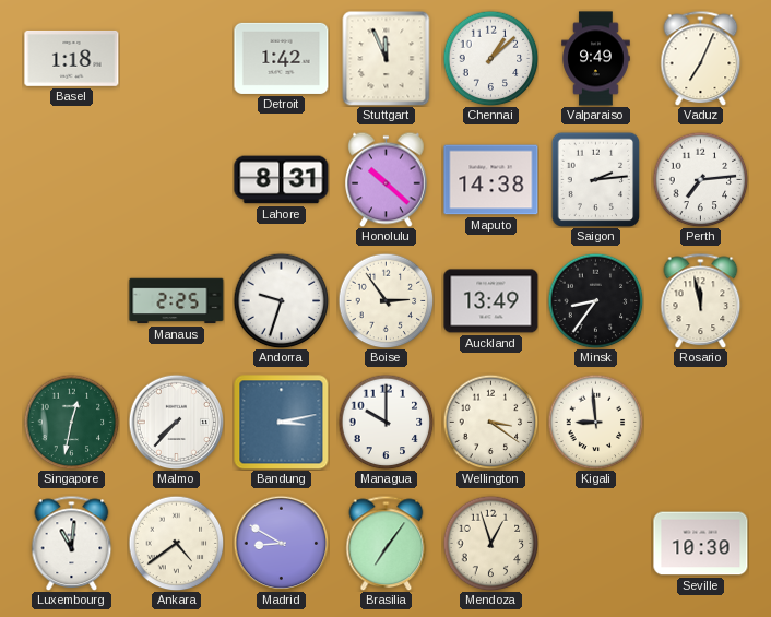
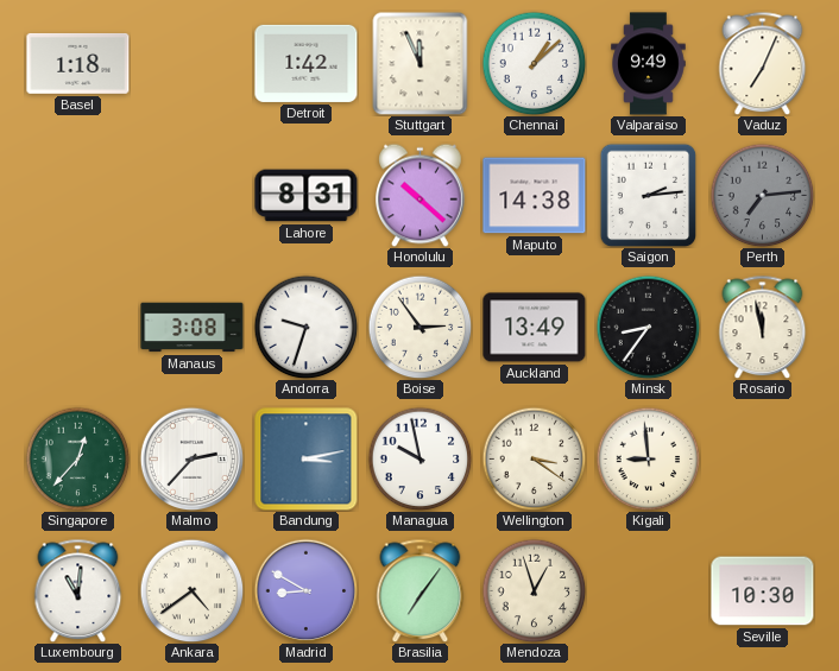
Perth dial: white -> grey (762, 195)
Manaus: 2:25 -> 3:08 (193, 328)
Singapore: 12:32 -> 12:37 (77, 458)
Malmo: 7:37 -> 2:37 (191, 458)
Managua: 10:00 -> 9:58 (419, 458)
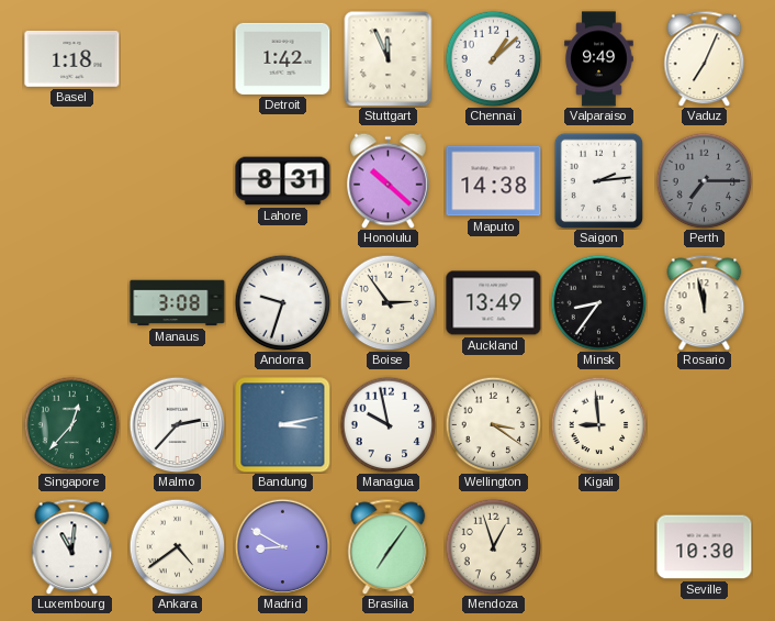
Perth: 7:14 -> 7:15 (704, 180)
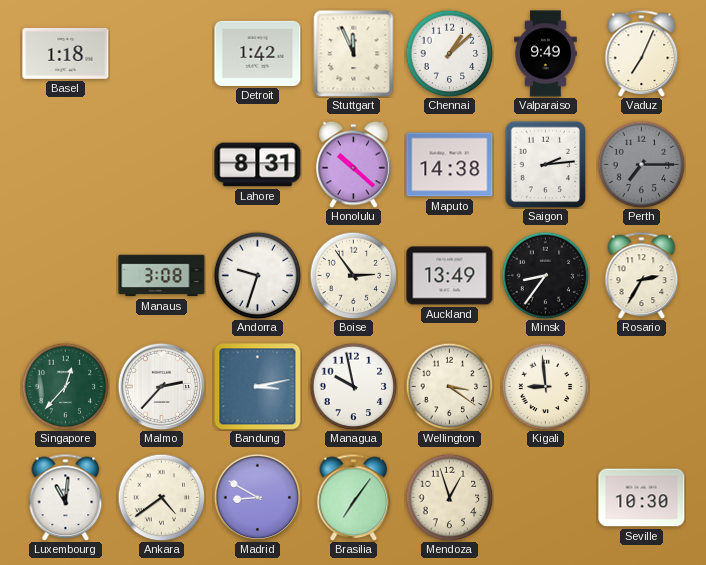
Rosario: 11:58 -> 2:35 (642, 275)
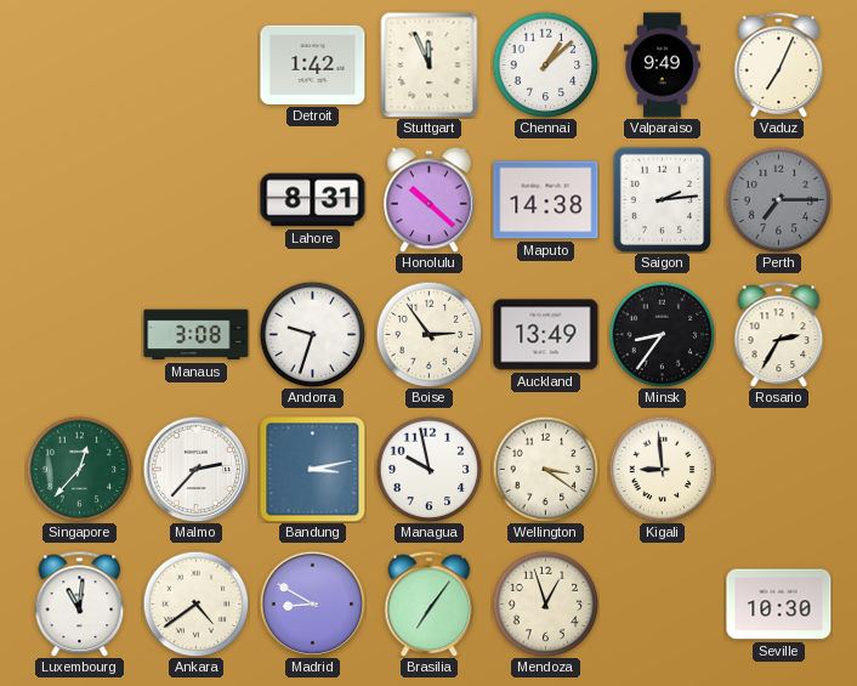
Basel: 1:18 -> none (66, 53)
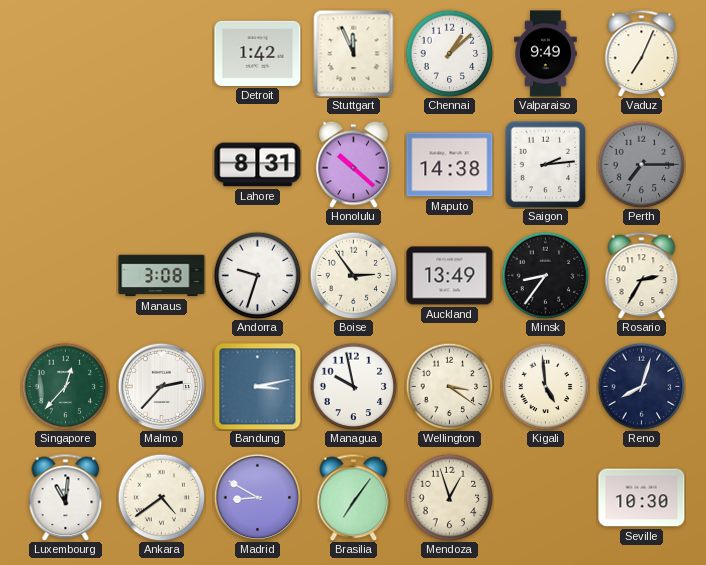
Kigali: 8:59 -> 4:59 (545, 386)
Reno: none -> 8:03 (641, 386)
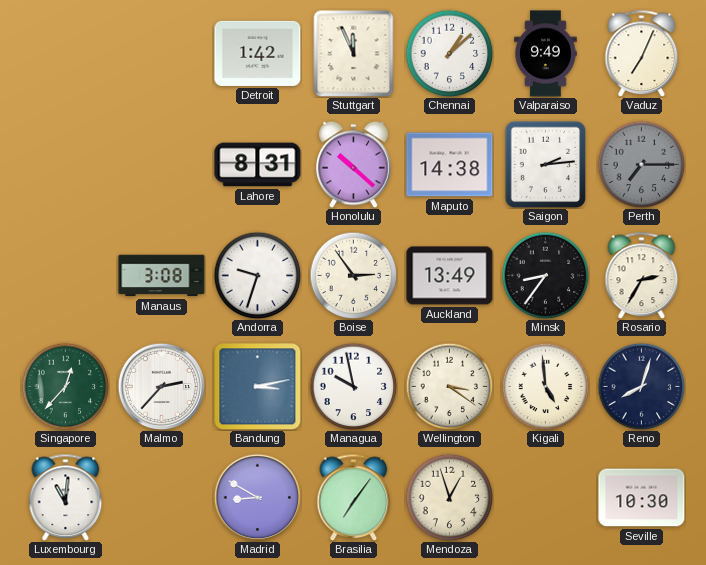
Ankara: 4:39 -> none (161, 497)
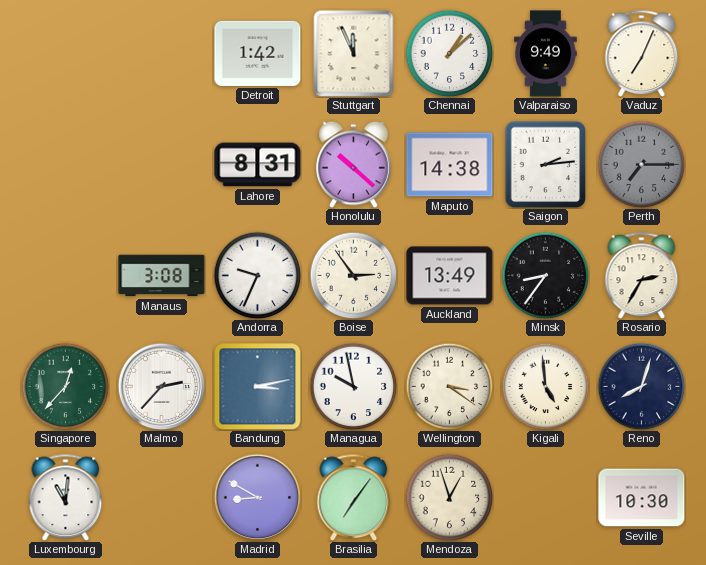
Andorra: 9:33 -> 9:34 (257, 275)
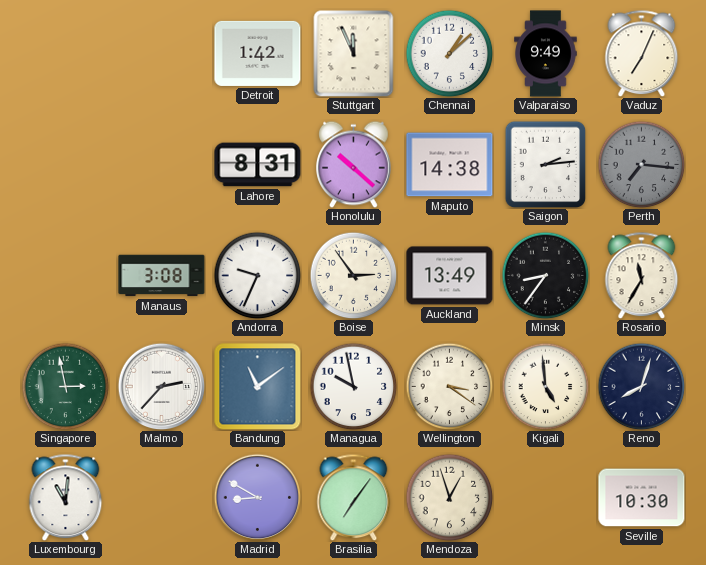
Perth: 7:15 -> 7:16 (641, 164)
Rosario: 2:35 -> 11:35 (642, 275)
Singapore: 12:37 -> 2:58 (65, 386)
Bandung: 3:13 -> 11:09 (258, 387)
